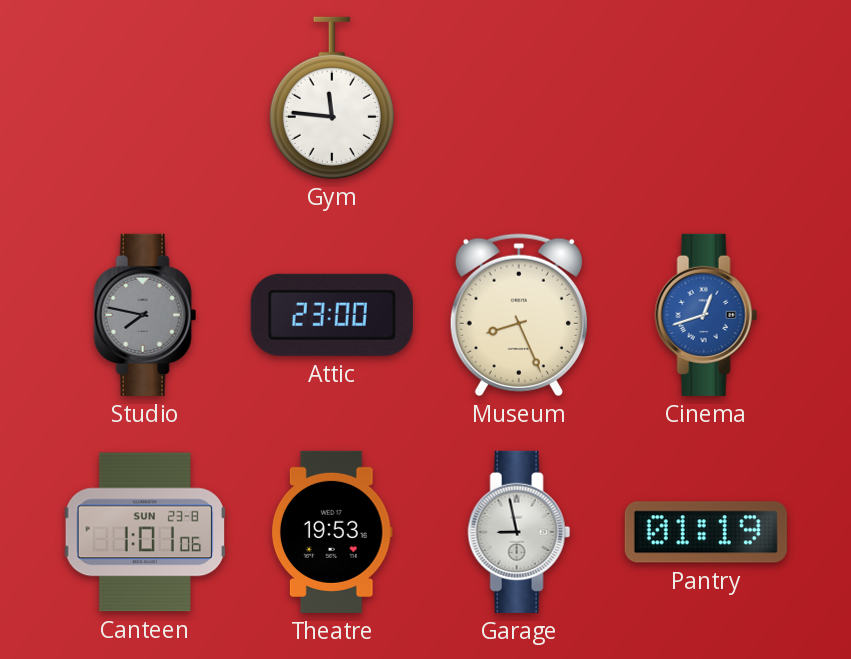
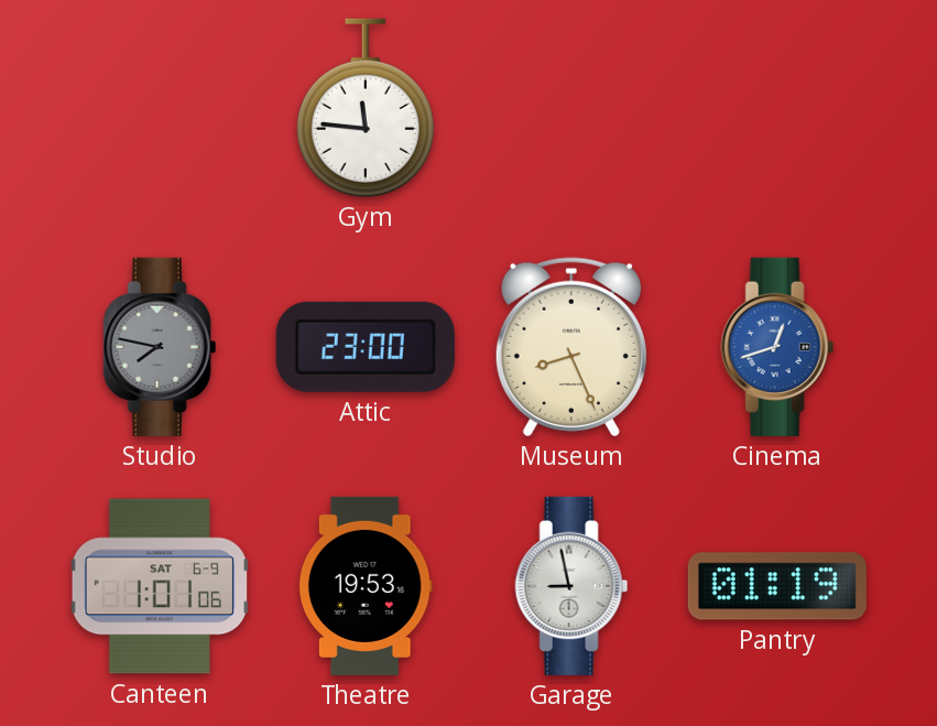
Canteen date: SUN 23-8 -> SAT 6-9 (160, 586)
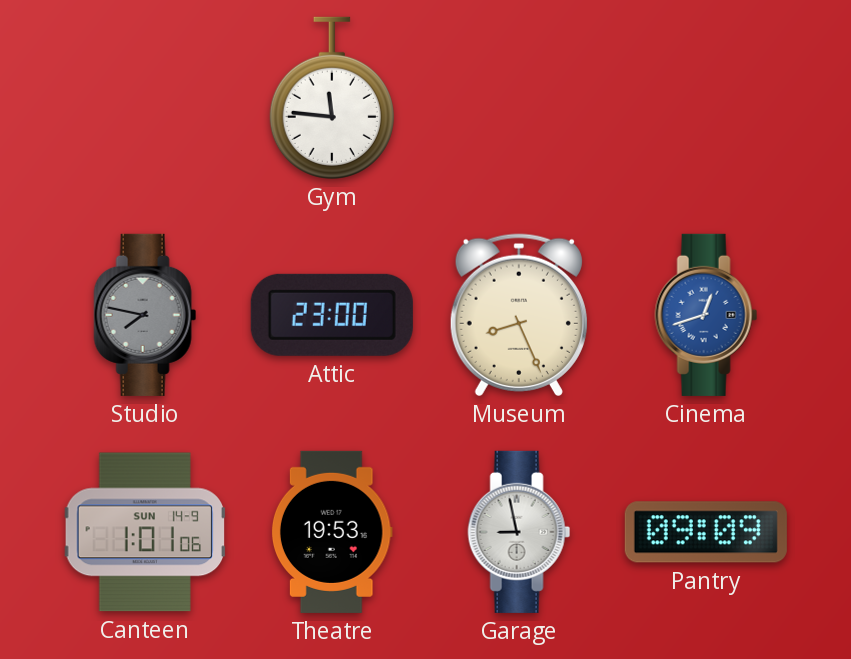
Canteen date: SAT 6-9 -> SUN 14-9 (145, 532)
Pantry: 01:19 -> 09:09 (706, 532)
